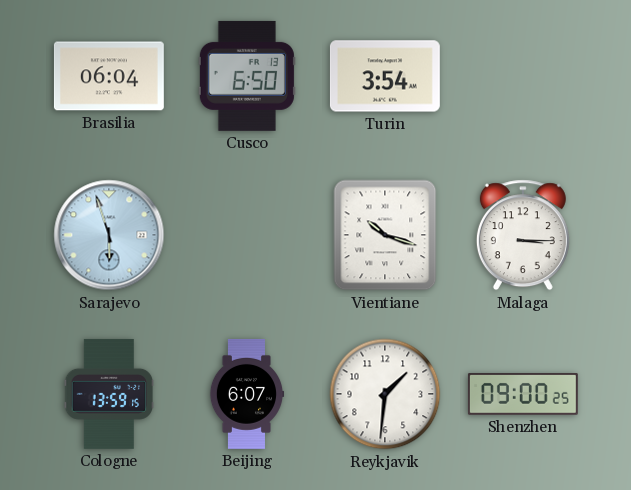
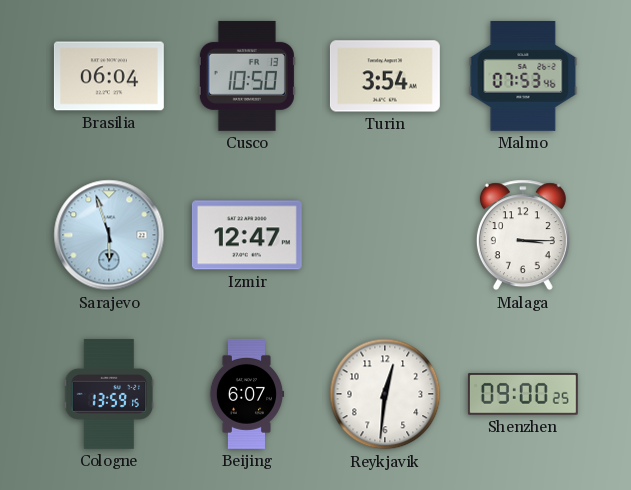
Cusco: 6:50 -> 10:50 (247, 76)
Malmo: none -> 07:53 (523, 76)
Izmir: none -> 12:47 (247, 235)
Vientiane: 10:18 -> none (385, 235)
Reykjavik: 1:31 -> 12:31 (385, 394)
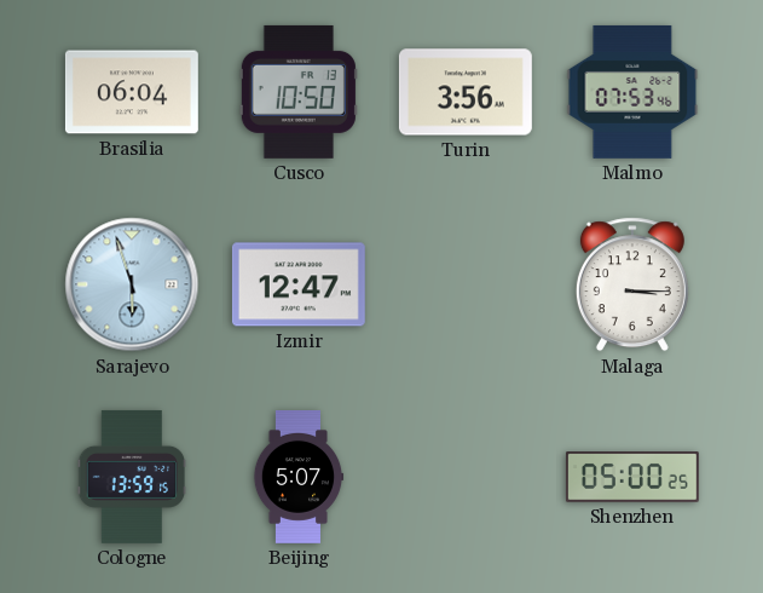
Turin: 3:54 -> 3:56 (466, 92)
Beijing: 6:07 -> 5:07 (299, 477)
Reykjavik: 12:31 -> none (385, 394)
Shenzhen: 09:00 -> 05:00 (632, 478)
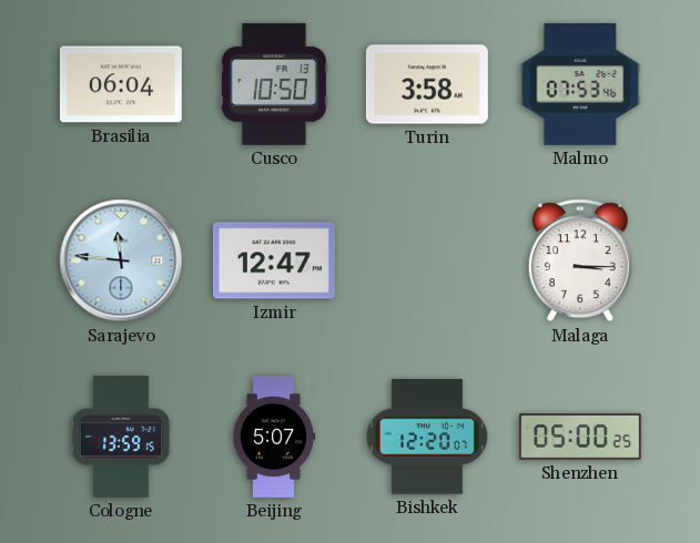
Turin: 3:56 -> 3:58 (427, 84)
Sarajevo: 5:57 -> 11:46 (121, 260)
Bishkek: none -> 12:20 (427, 438)
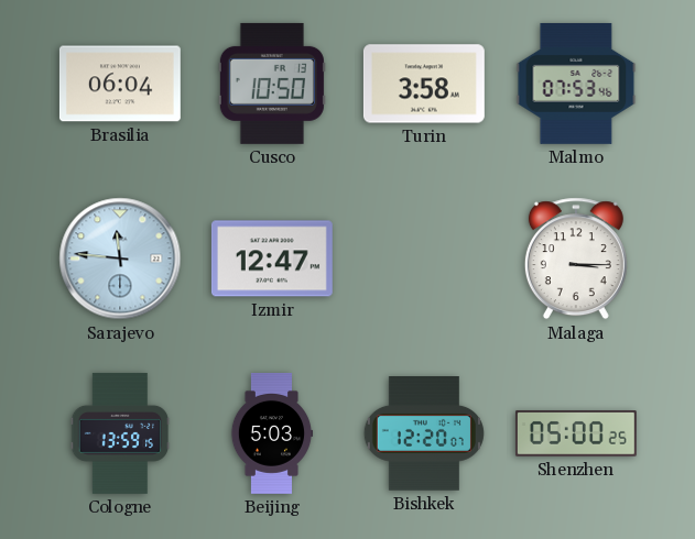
Beijing: 5:07 -> 5:03 (272, 433)
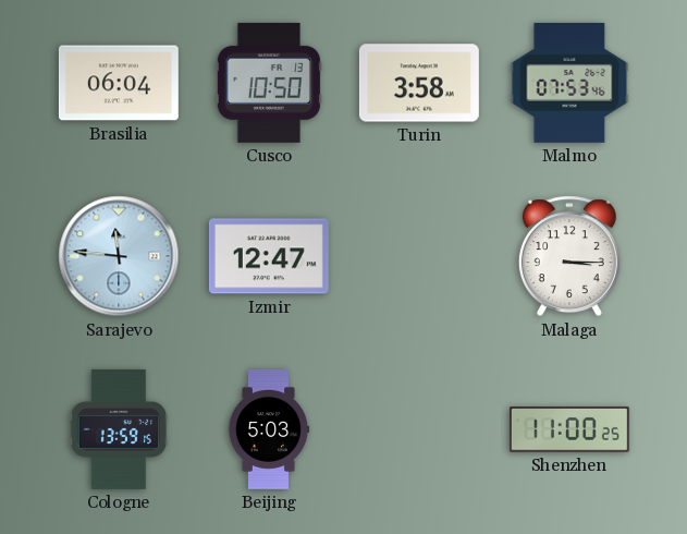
Bishkek: 12:20 -> none (424, 435)
Shenzhen: 05:00 -> 11:00 (569, 430)
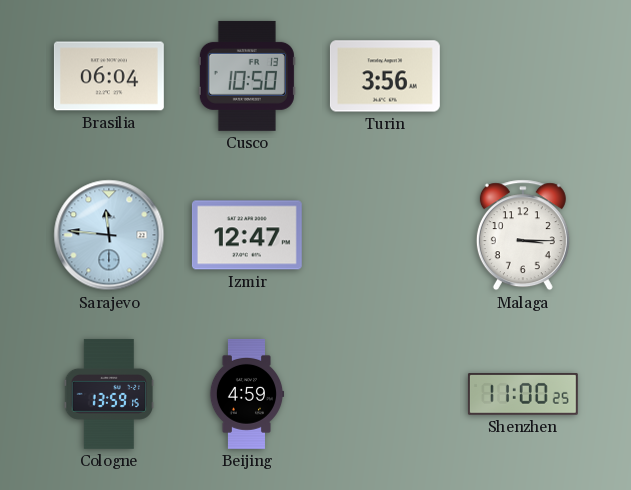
Turin: 3:58 -> 3:56 (385, 76)
Malmo: 07:53 -> none (569, 83)
Beijing: 5:03 -> 4:59 (247, 394)
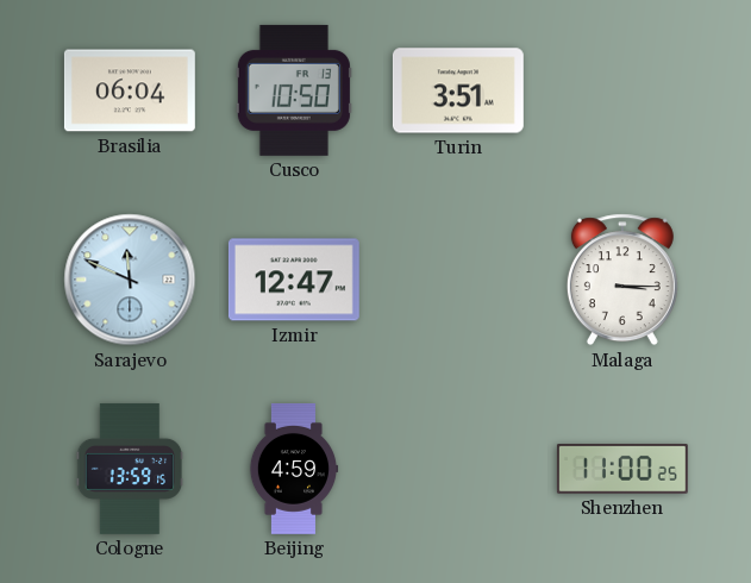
Turin: 3:56 -> 3:51 (458, 90)
Sarajevo: 11:46 -> 11:49 (130, 280)
